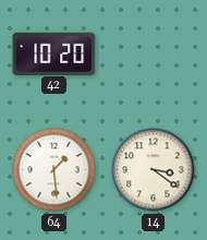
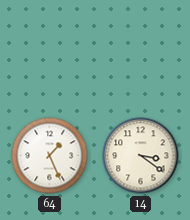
42: 10:20 -> none (54, 53)
64: 1:29 -> 1:26 (50, 156)
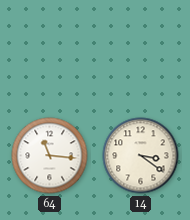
64: 1:26 -> 11:16 (50, 156)
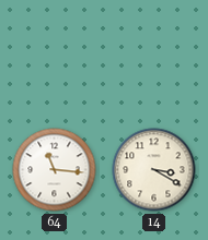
14: 3:21 -> 3:20 (154, 170)
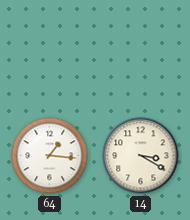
64: 11:16 -> 1:16 (50, 156)
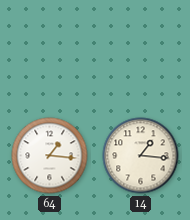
14: 3:20 -> 1:16 (141, 156)
